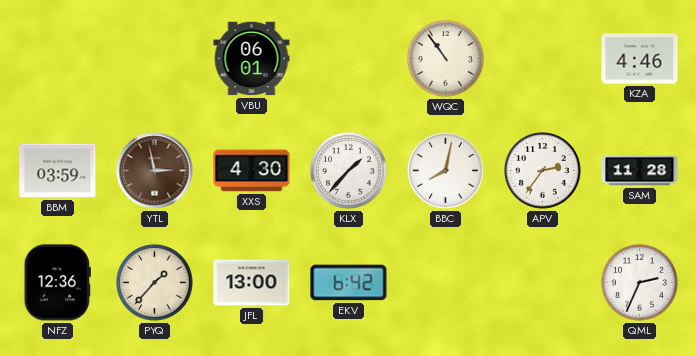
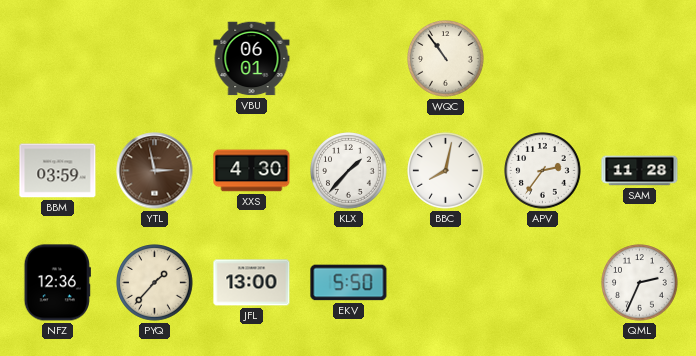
KZA: 4:46 -> none (640, 59)
EKV: 6:42 -> 5:50 (349, 283)
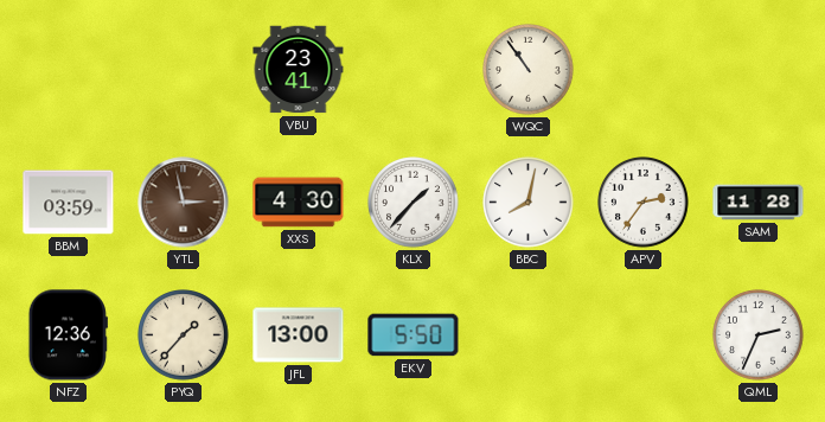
VBU: 06:01 -> 23:41 (299, 70)
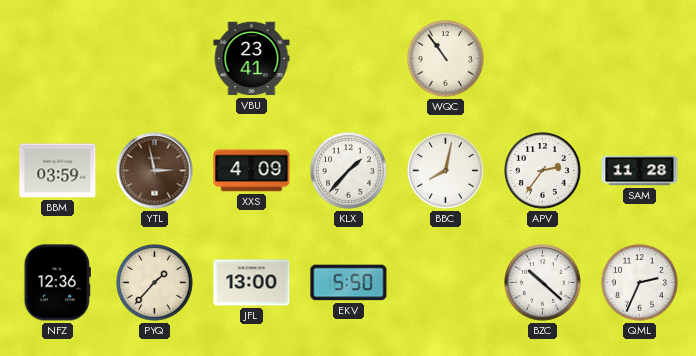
XXS: 4:30 -> 4:09 (252, 171)
BZC: none -> 10:22 (543, 283)
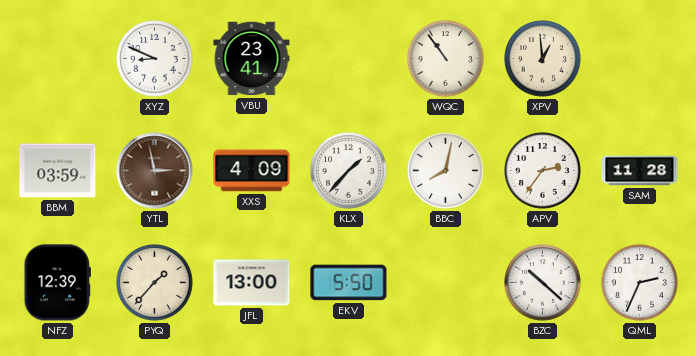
XYZ: none -> 8:49 (155, 59)
XPV: none -> 12:59 (543, 59)
NFZ: 12:36 -> 12:39 (57, 283)
